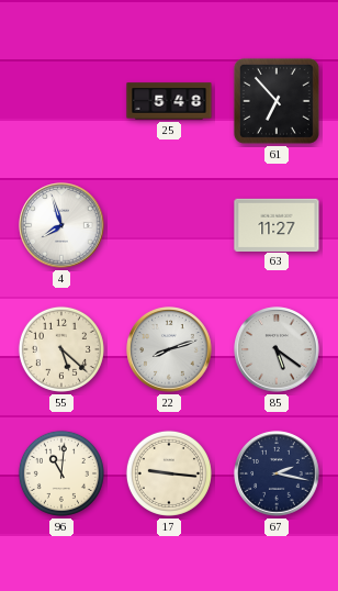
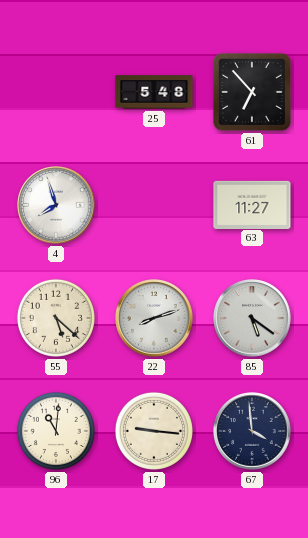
67: 2:17 -> 3:59 (252, 431)
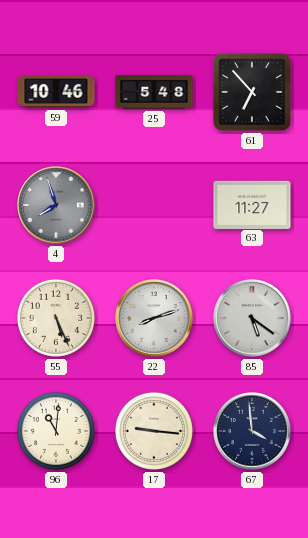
59: none -> 10:46 (56, 92)
4 dial: white -> grey (56, 205)
55: 5:22 -> 5:26 (56, 318)
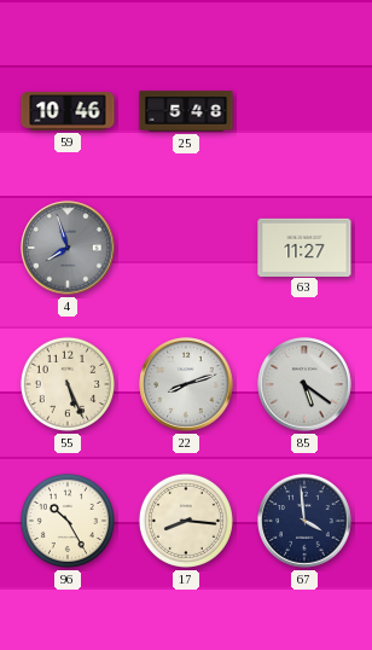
61: 6:53 -> none (252, 92)
96: 11:01 -> 10:25 (68, 521)
17: 9:16 -> 8:16 (186, 521)
